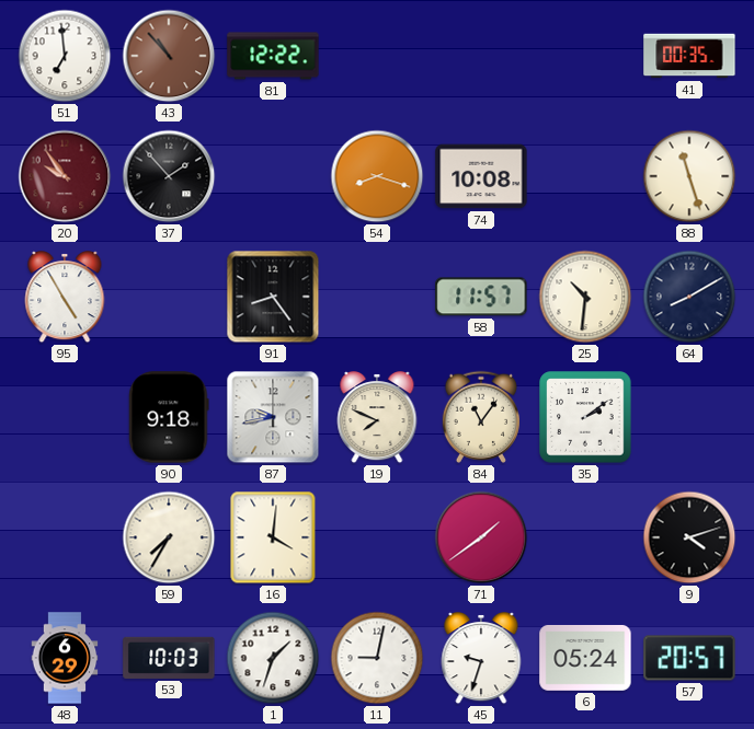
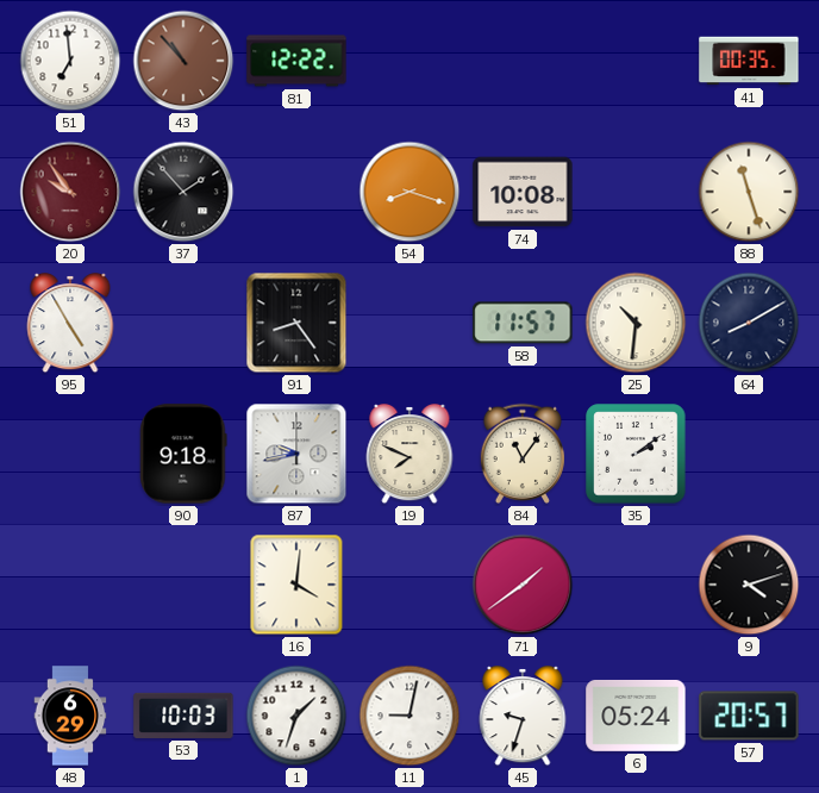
59: 7:35 -> none (169, 537)
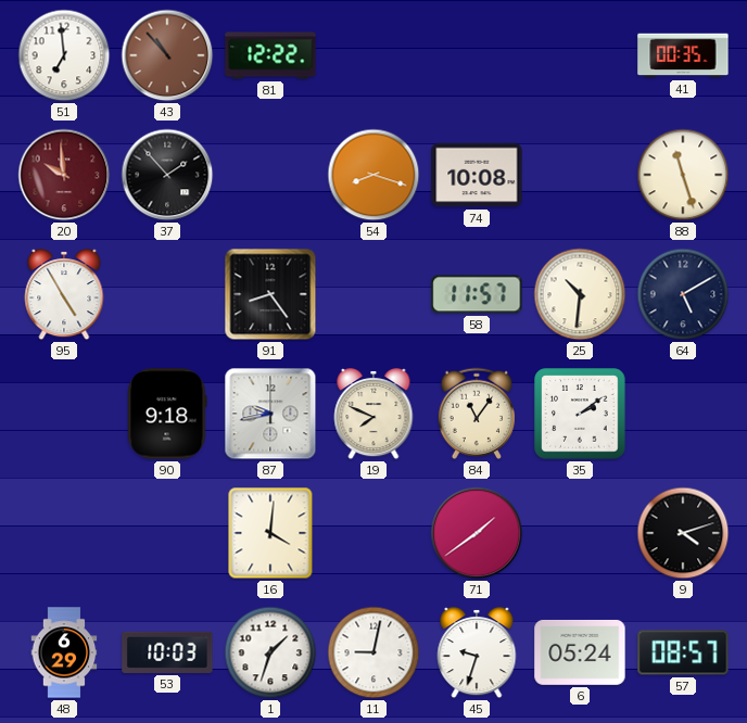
20: 9:54 -> 9:59 (64, 175)
64: 8:10 -> 5:10 (683, 294)
57: 20:57 -> 08:57 (683, 652)
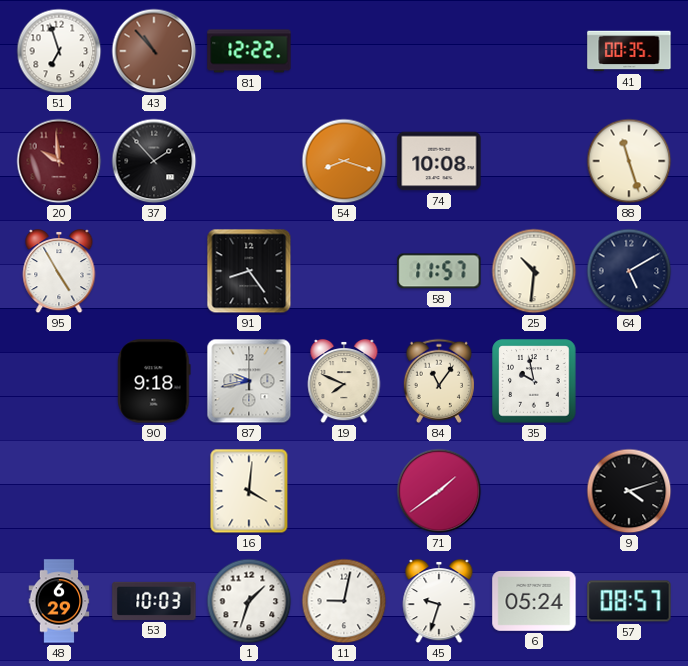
51: 6:59 -> 6:57 (59, 51)
35: 2:09 -> 9:58 (534, 381)
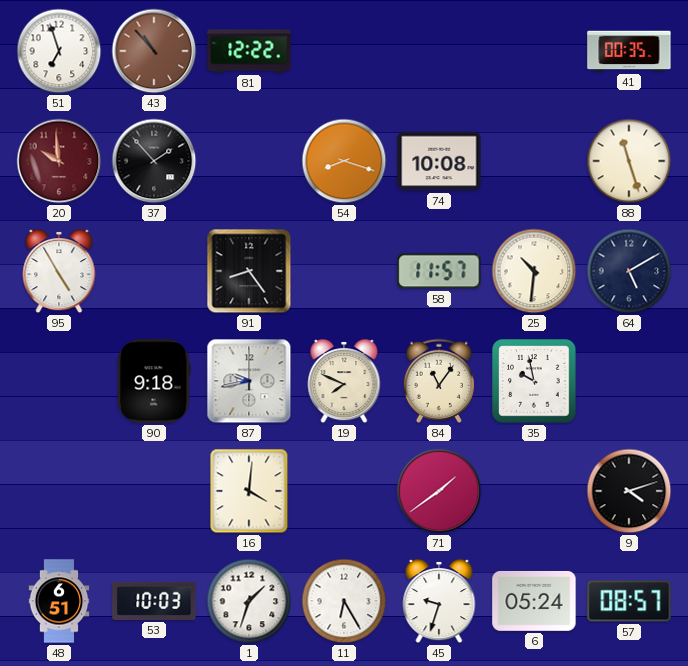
48: 6:29 -> 6:51 (59, 601)
11: 9:02 -> 6:25 (344, 601)
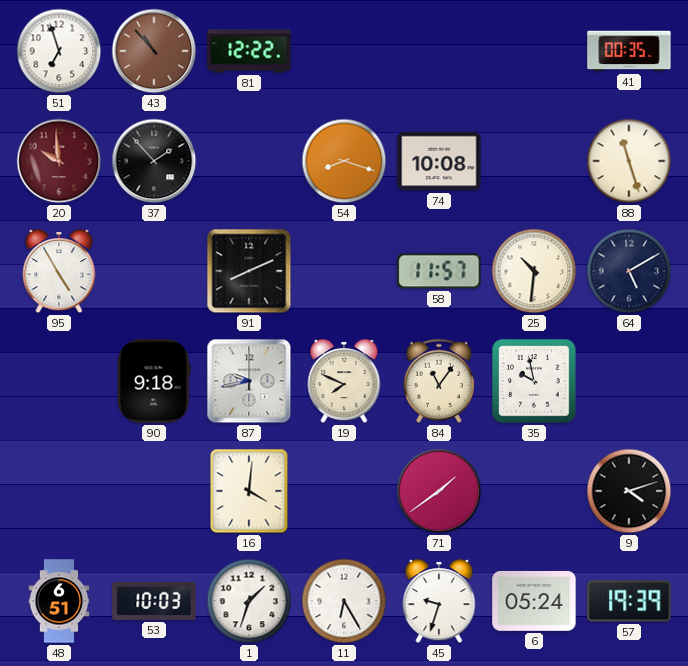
91: 8:24 -> 8:11 (249, 271)
57: 08:57 -> 19:39 (629, 601)
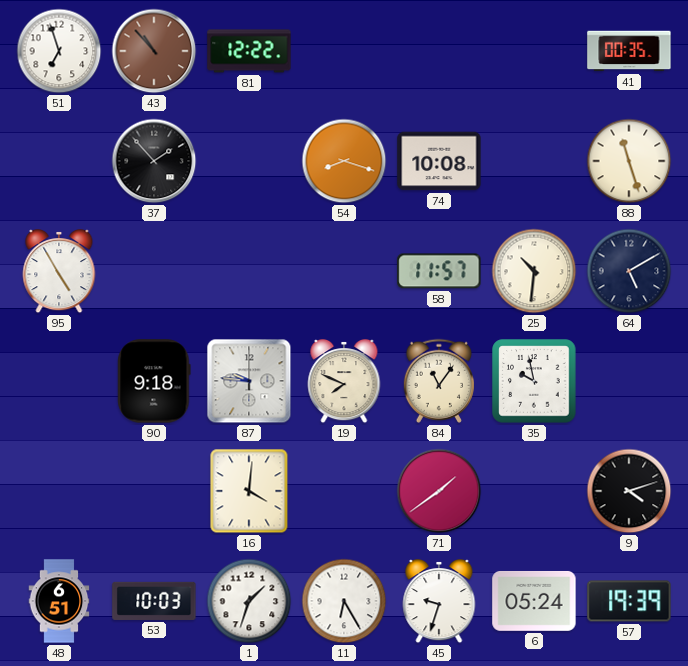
20: 9:59 -> none (59, 161)
91: 8:11 -> none (249, 271)
87: 9:43 -> 9:46 (249, 381)
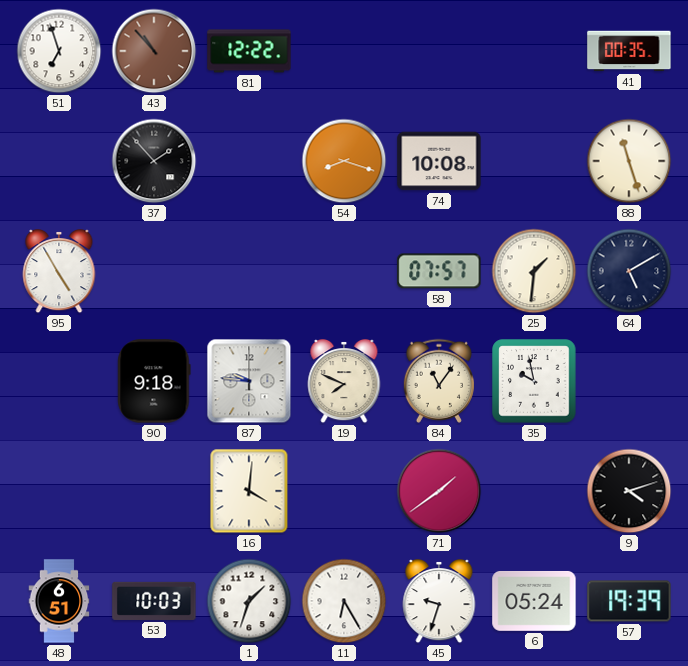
58: 11:57 -> 07:57 (439, 271)
25: 10:31 -> 1:31 (534, 271)
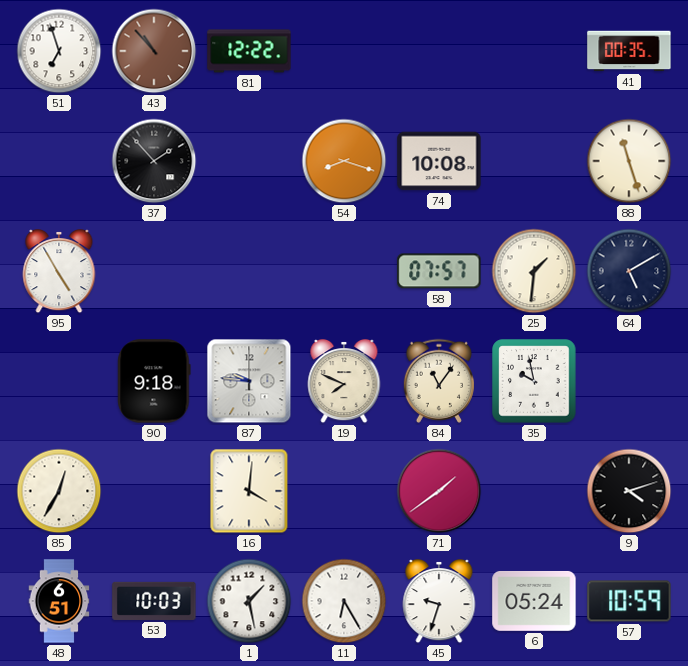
85: none -> 12:35 (59, 491)
1: 1:33 -> 1:28 (249, 601)
57: 19:39 -> 10:59 (629, 601)
